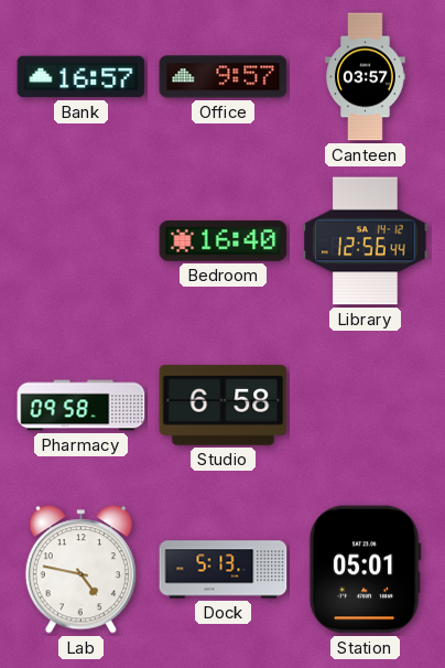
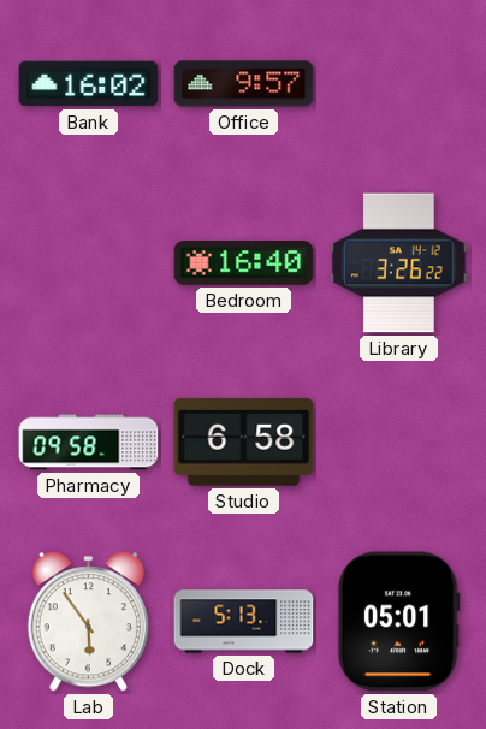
Bank: 16:57 -> 16:02 (89, 84)
Canteen: 03:57 -> none (366, 77)
Library: 12:56 -> 3:26 (399, 263)
Lab: 4:47 -> 5:54 (88, 622)
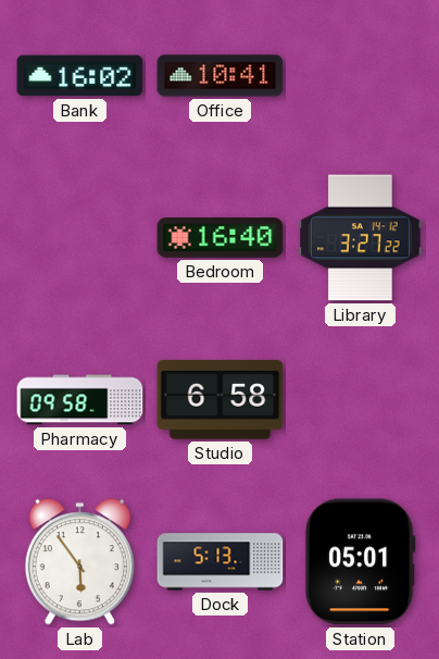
Office: 9:57 -> 10:41 (221, 76)
Library: 3:26 -> 3:27 (361, 238)
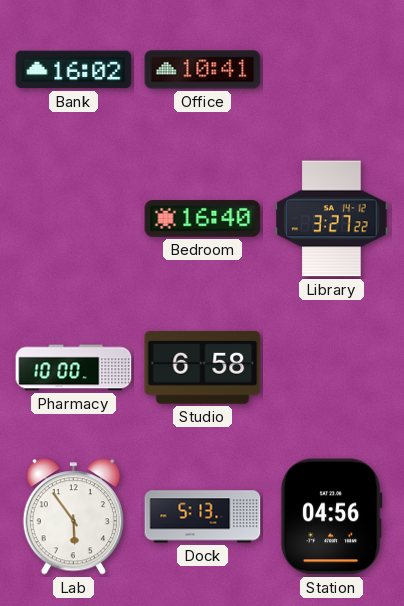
Pharmacy: 09:58 -> 10:00 (74, 368)
Station: 05:01 -> 04:56 (331, 517)
